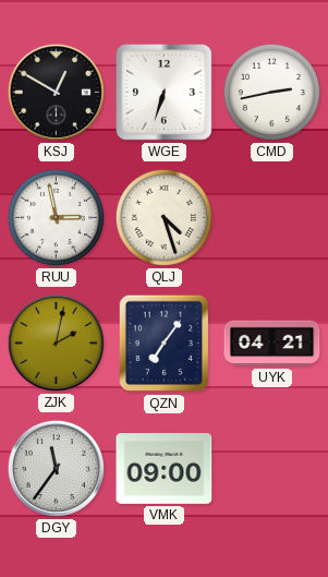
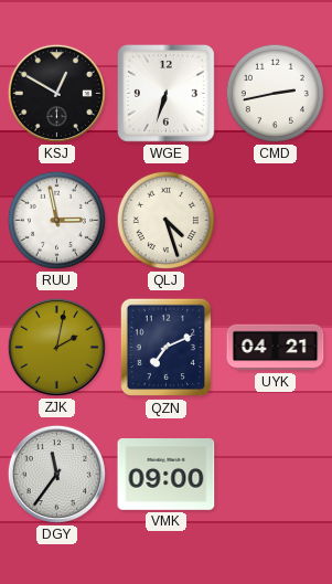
QZN: 7:06 -> 7:11 (167, 348)
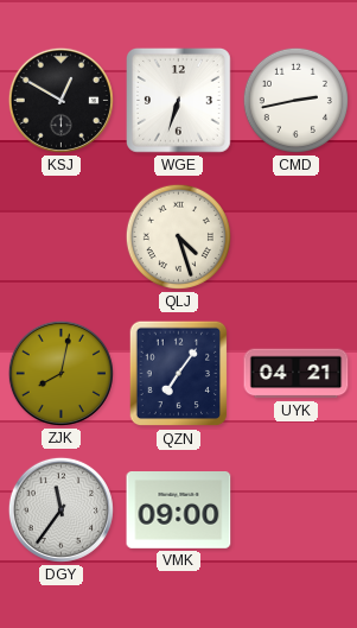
RUU: 2:58 -> none (56, 220)
ZJK: 2:02 -> 8:02 (60, 373)
QZN: 7:11 -> 7:06 (179, 374)
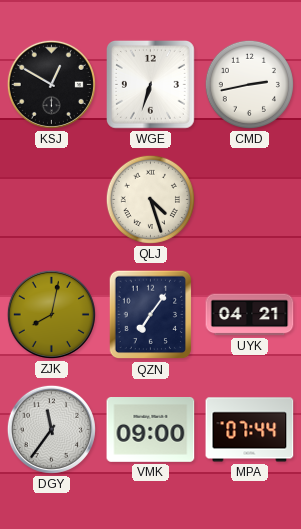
MPA: none -> 07:44 (250, 430)
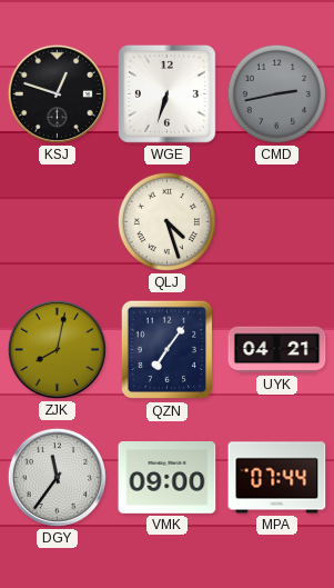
KSJ: 12:50 -> 12:48 (57, 93)
CMD dial: white -> grey (276, 93)
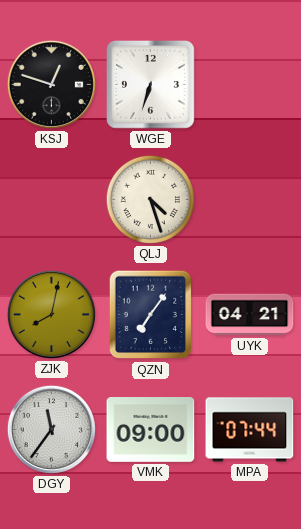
CMD: 2:43 -> none (276, 93)
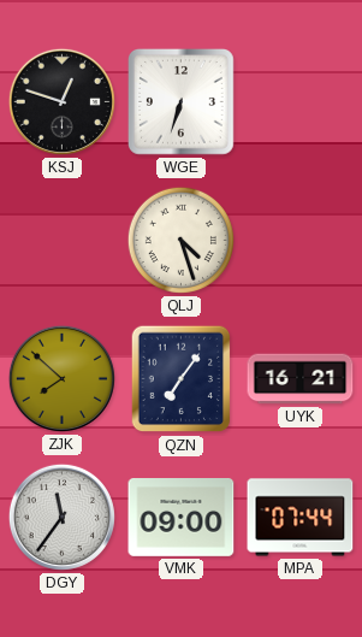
ZJK: 8:02 -> 7:52 (61, 378)
UYK: 04:21 -> 16:21 (301, 379)
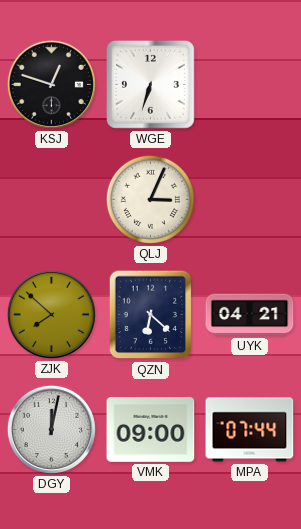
QLJ: 4:27 -> 3:04 (150, 199)
QZN: 7:06 -> 6:22 (151, 315)
UYK: 16:21 -> 04:21 (250, 315)
DGY: 11:36 -> 12:02 (51, 429)
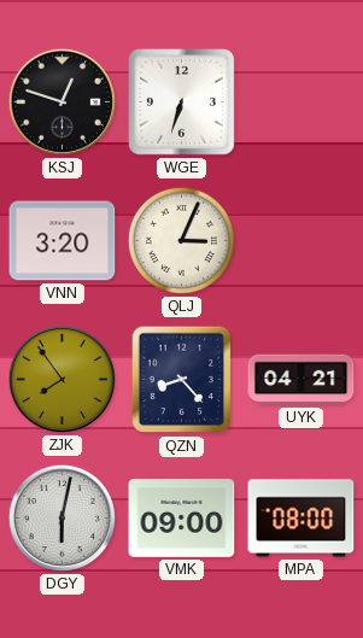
VNN: none -> 3:20 (63, 241)
ZJK: 7:52 -> 7:54 (62, 379)
QZN: 6:22 -> 8:23 (182, 380)
DGY: 12:02 -> 6:02 (62, 517)
MPA: 07:44 -> 08:00 (301, 519)
